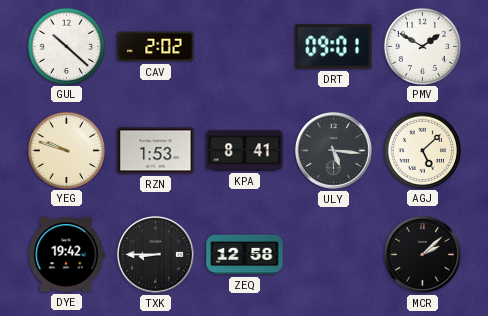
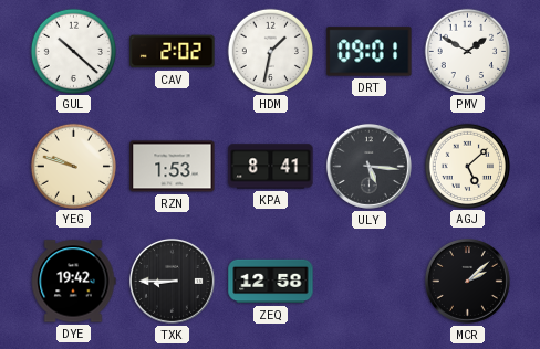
HDM: none -> 1:32 (270, 51)
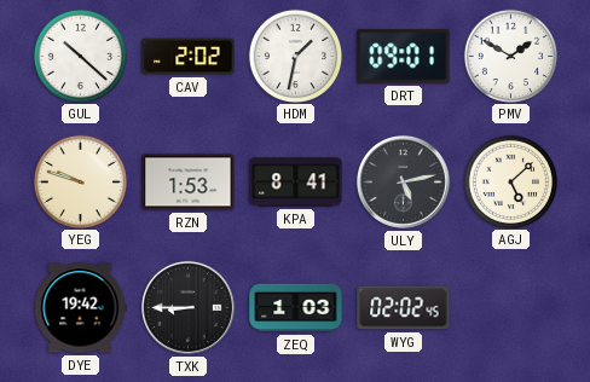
ULY: 5:16 -> 5:13 (403, 181)
ZEQ: 12:58 -> 1:03 (296, 308)
WYG: none -> 02:02 (404, 308)
MCR: 2:08 -> none (467, 281)
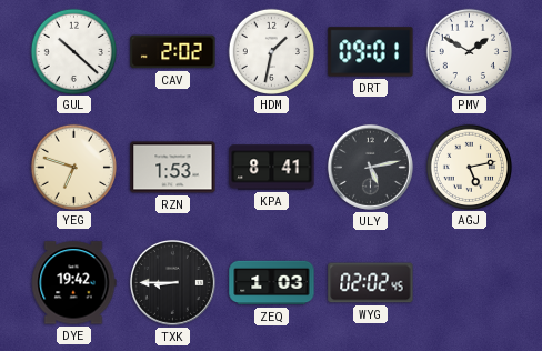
YEG: 9:48 -> 6:48 (73, 167)
AGJ: 5:08 -> 5:13 (469, 167)
